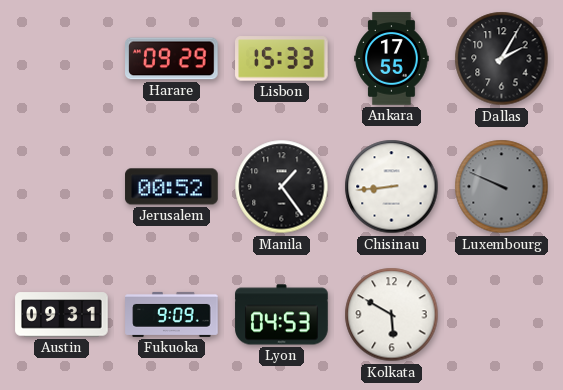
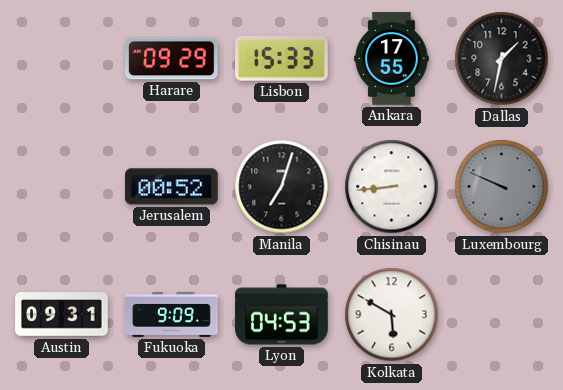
Dallas: 2:05 -> 1:32 (502, 59)
Manila: 1:24 -> 7:03 (282, 187)
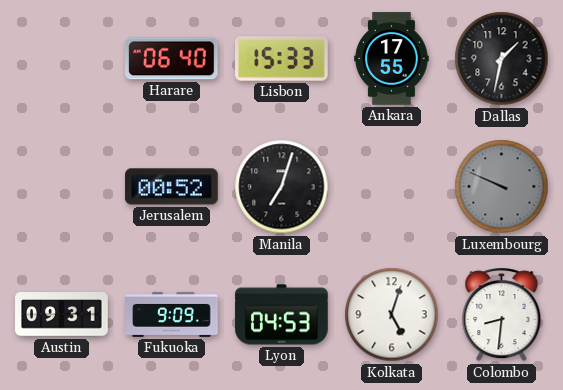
Harare: 09:29 -> 06:40 (172, 59)
Chisinau: 8:44 -> none (392, 187)
Kolkata: 5:50 -> 5:03 (392, 315)
Colombo: none -> 8:31 (502, 315)
